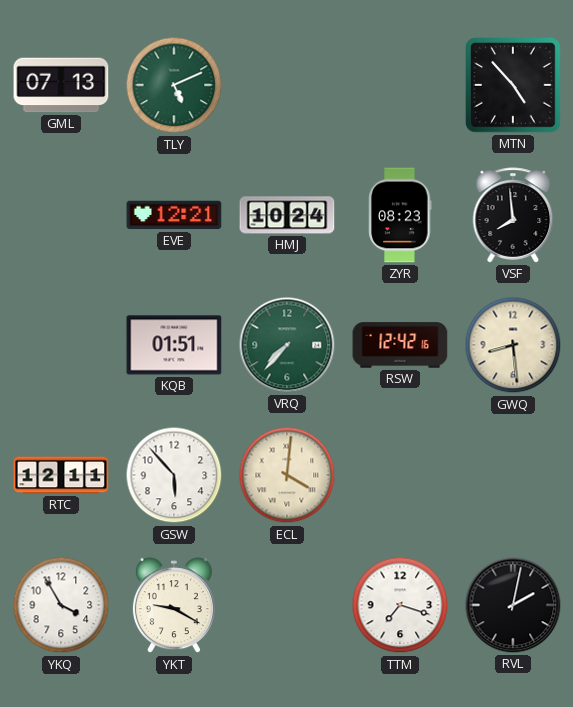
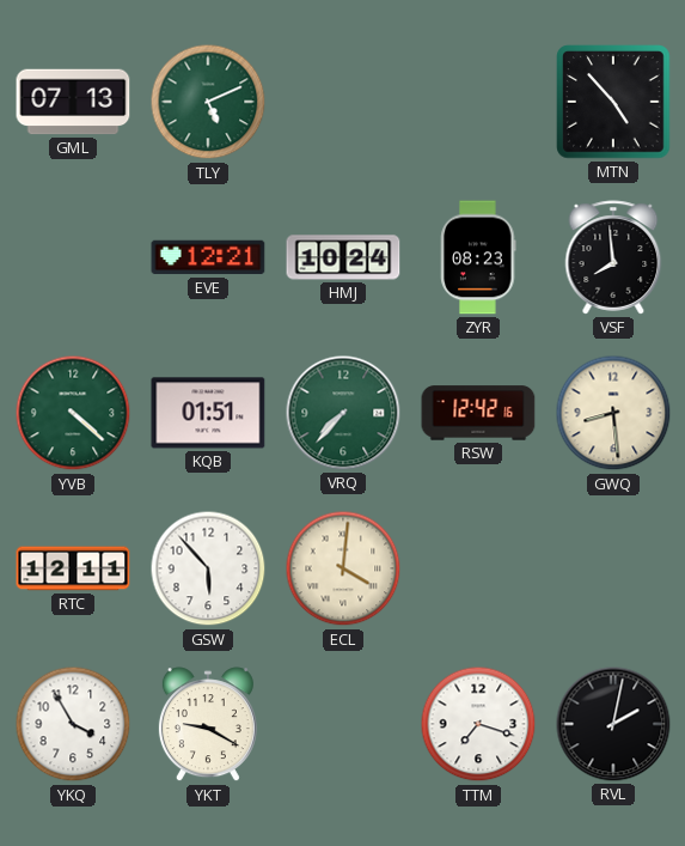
YVB: none -> 4:22 (73, 413)
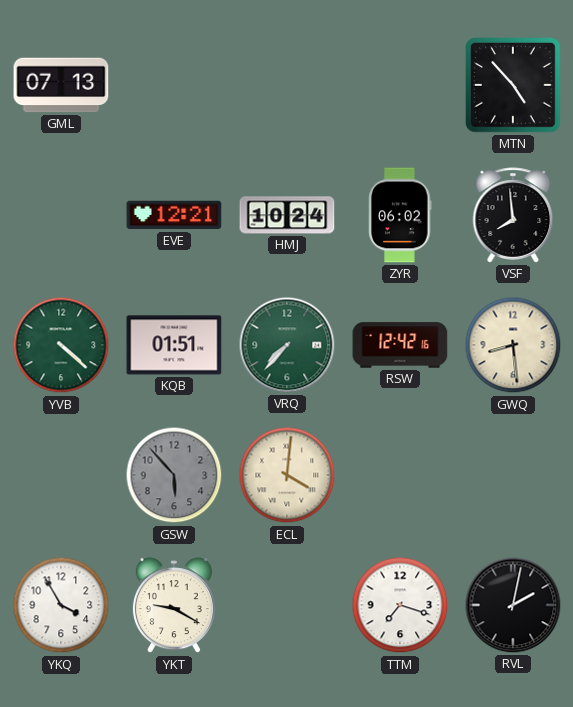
TLY: 5:11 -> none (208, 102)
ZYR: 08:23 -> 06:02 (400, 215)
RTC: 12:11 -> none (73, 568)
GSW dial: white -> grey (174, 475)
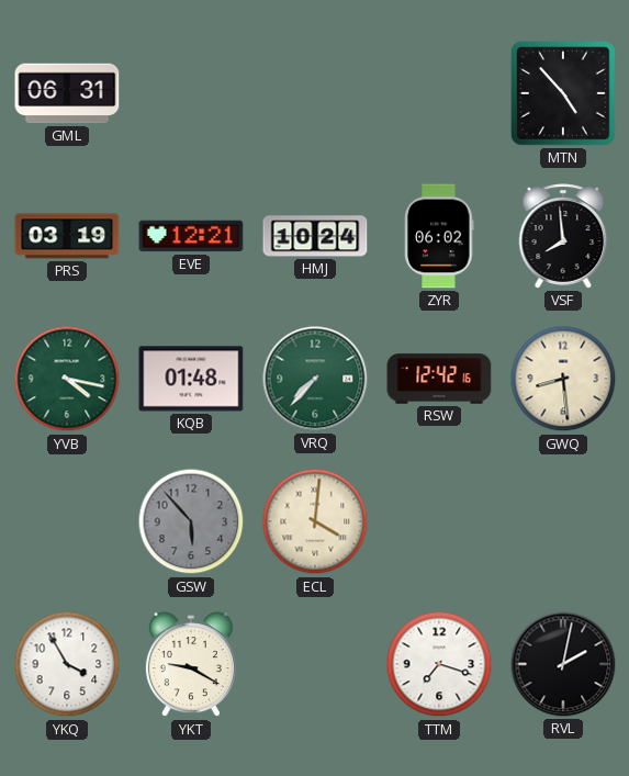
GML: 07:13 -> 06:31 (67, 93)
PRS: none -> 03:19 (67, 236)
YVB: 4:22 -> 4:17 (67, 379)
KQB: 01:51 -> 01:48 (191, 379)
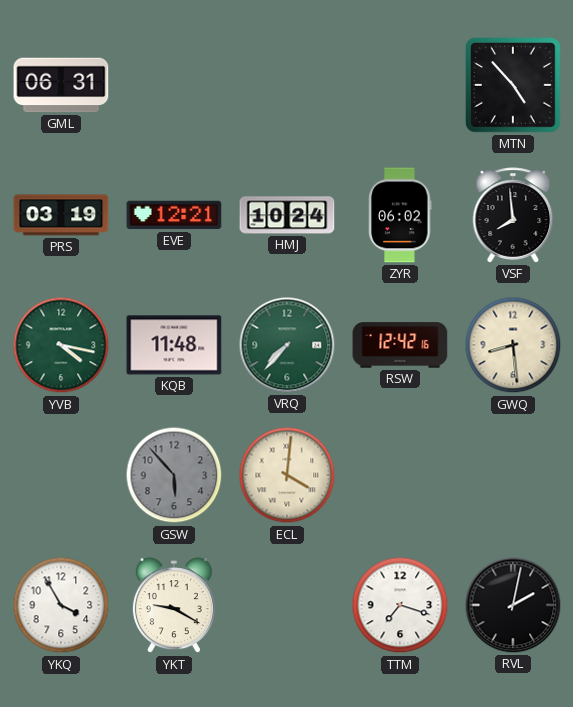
KQB: 01:48 -> 11:48 (174, 345)
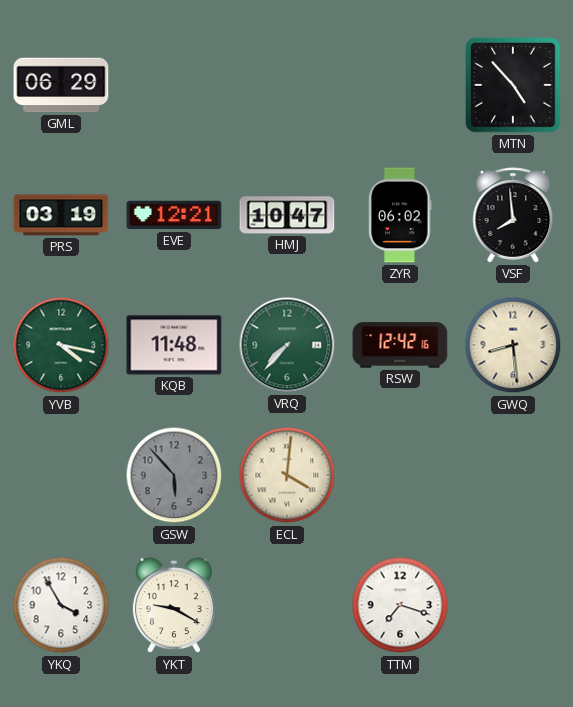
GML: 06:31 -> 06:29 (61, 85)
HMJ: 10:24 -> 10:47 (287, 215)
RVL: 2:02 -> none (513, 605)
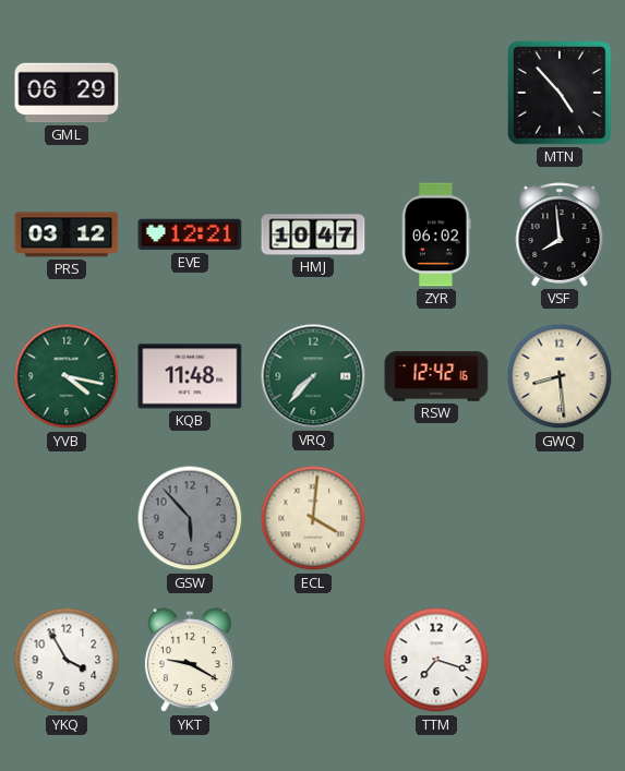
PRS: 03:19 -> 03:12 (67, 234)
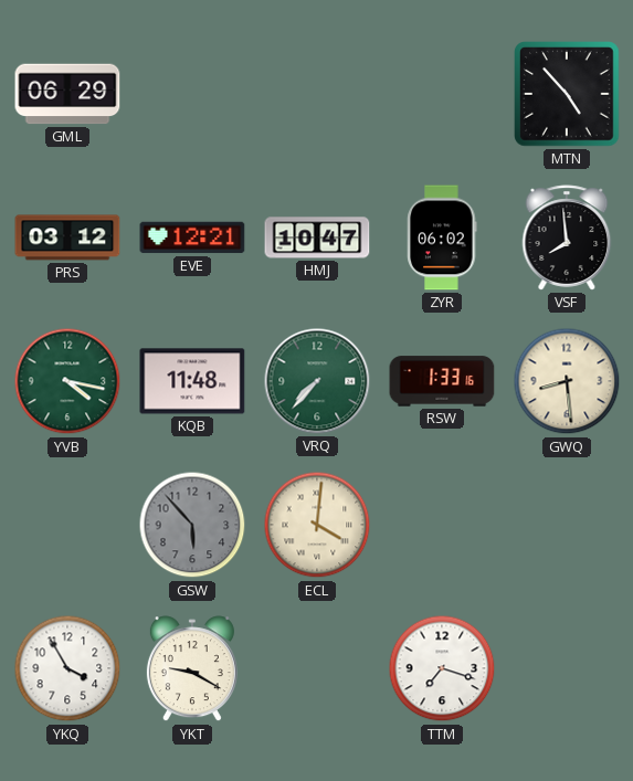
RSW: 12:42 -> 1:33 (442, 381)
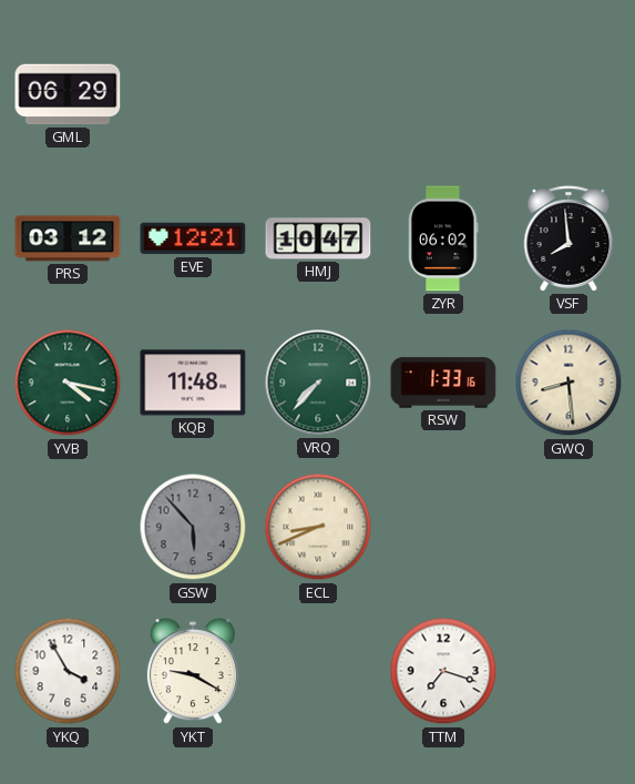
MTN: 4:53 -> none (567, 94)
ECL: 4:01 -> 8:41 (318, 527)
